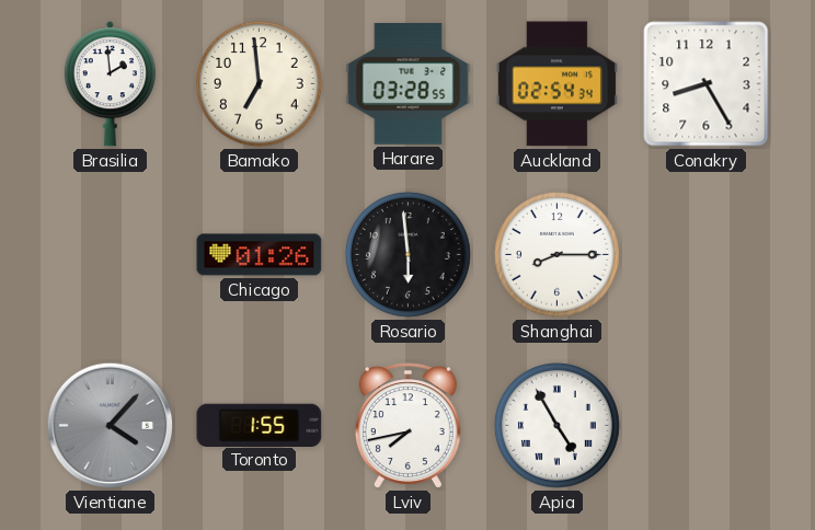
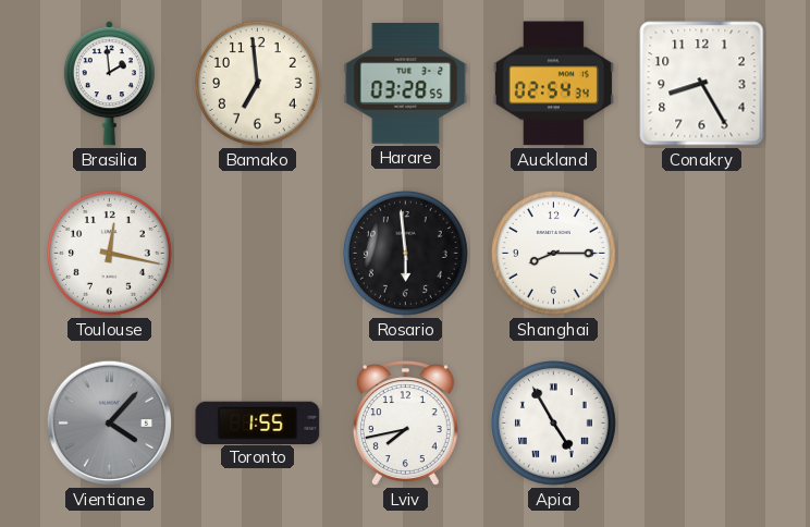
Toulouse: none -> 12:17 (110, 254)
Chicago: 01:26 -> none (260, 255)
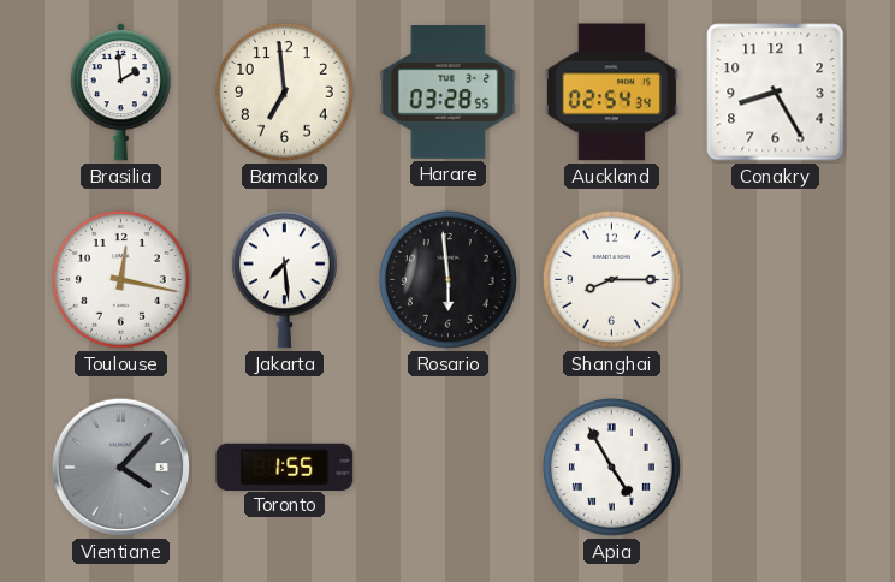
Jakarta: none -> 7:29 (284, 280)
Lviv: 7:43 -> none (405, 424)
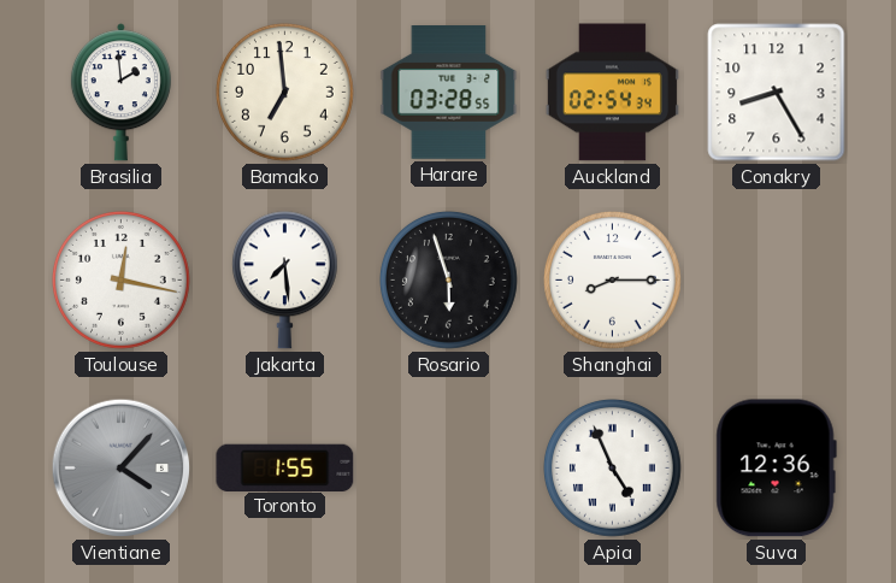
Rosario: 5:59 -> 5:57 (449, 281)
Apia: 4:55 -> 4:56 (613, 469)
Suva: none -> 12:36 (776, 469)
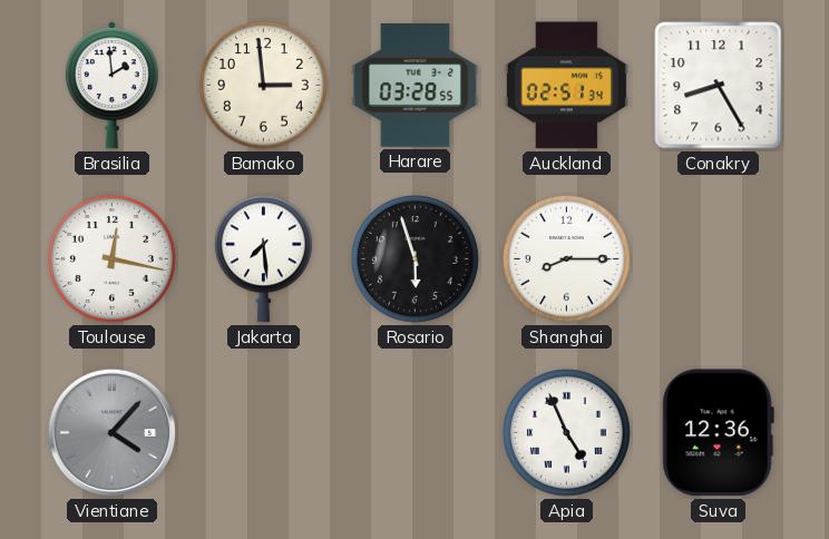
Bamako: 6:59 -> 2:59 (264, 86)
Auckland: 02:54 -> 02:51 (566, 86)
Toronto: 1:55 -> none (285, 467)
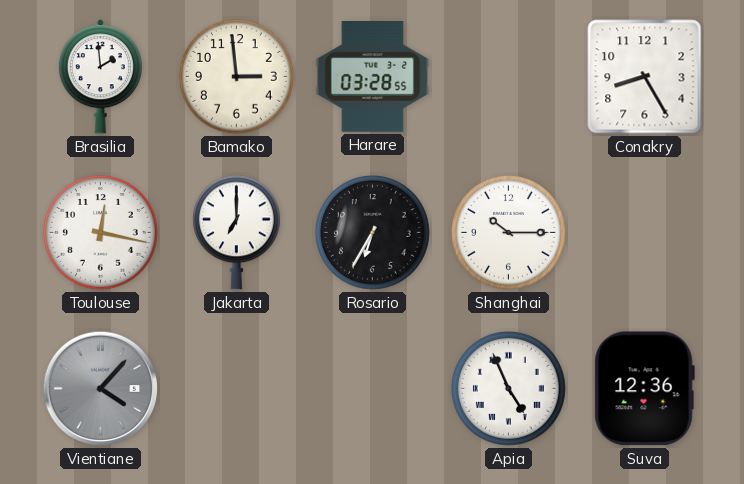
Auckland: 02:51 -> none (566, 86)
Jakarta: 7:29 -> 7:00 (236, 233)
Rosario: 5:57 -> 6:35 (373, 233)
Shanghai: 8:15 -> 10:15 (509, 233)
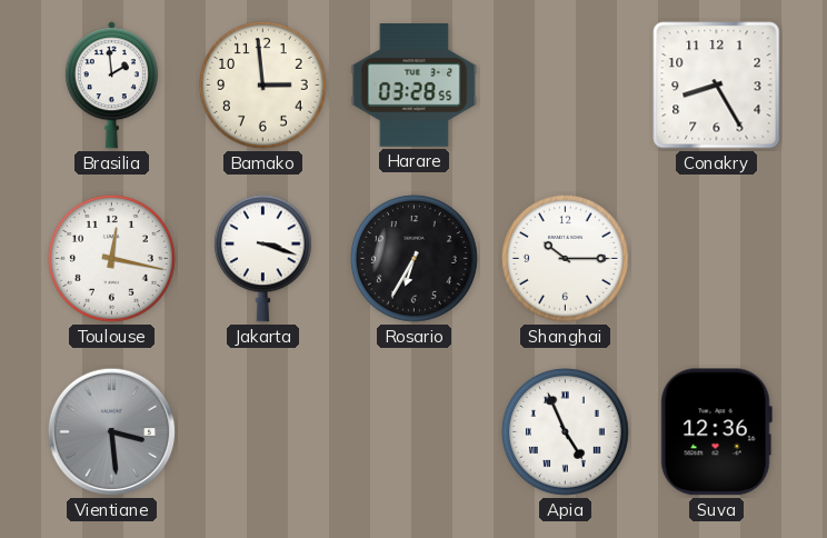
Jakarta: 7:00 -> 3:18 (262, 259)
Vientiane: 4:07 -> 3:29 (112, 432)
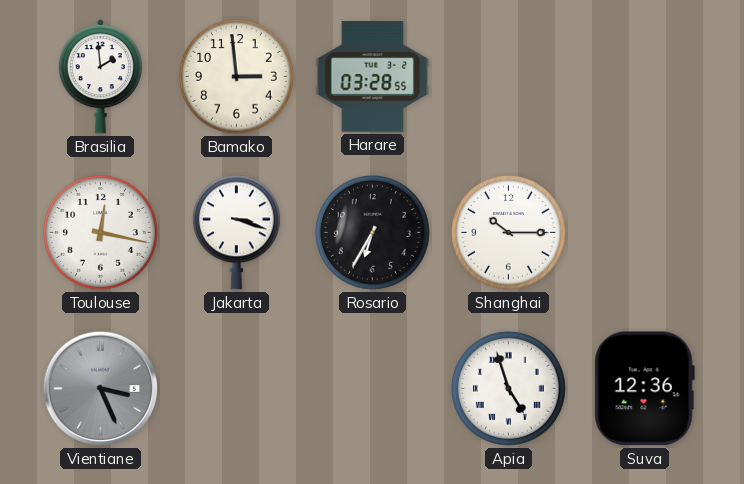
Conakry: 8:25 -> none (717, 86)
Vientiane: 3:29 -> 3:26 (101, 389)
Apia: 4:56 -> 4:57 (509, 389)
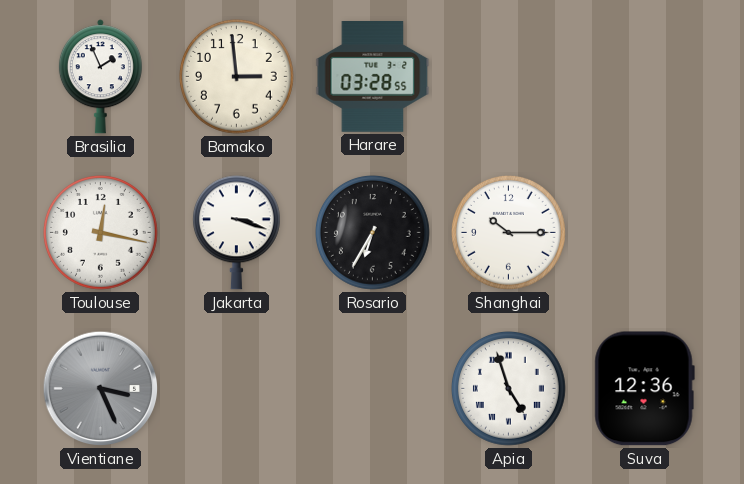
Brasilia: 1:59 -> 1:56 (100, 77)
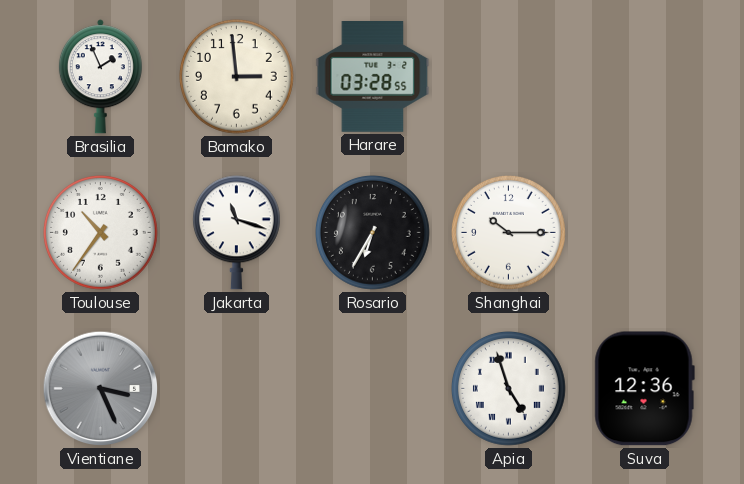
Toulouse: 12:17 -> 10:36 (101, 233)
Jakarta: 3:18 -> 11:18 (236, 233)
